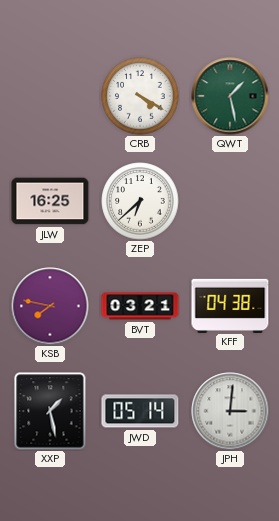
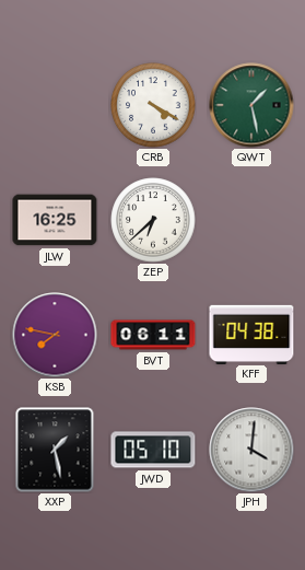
BVT: 03:21 -> 06:11 (153, 335)
JWD: 05:14 -> 05:10 (153, 450)
JPH: 3:01 -> 4:01 (251, 450)
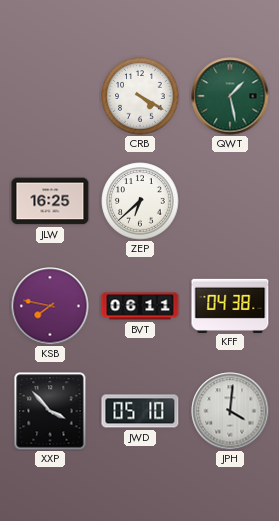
XXP: 1:28 -> 3:53 (50, 411)
